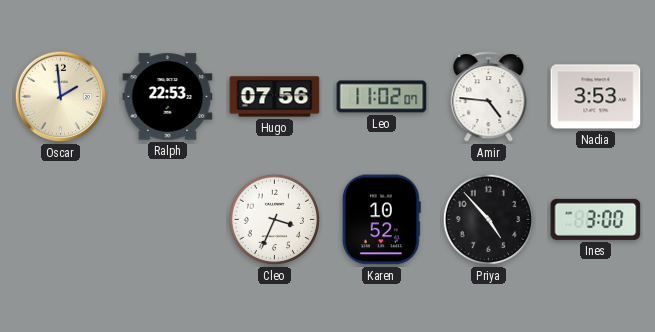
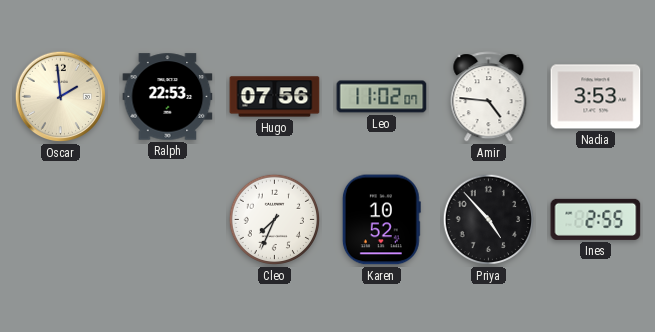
Cleo: 3:34 -> 7:34 (275, 220)
Ines: 3:00 -> 2:55 (596, 219)
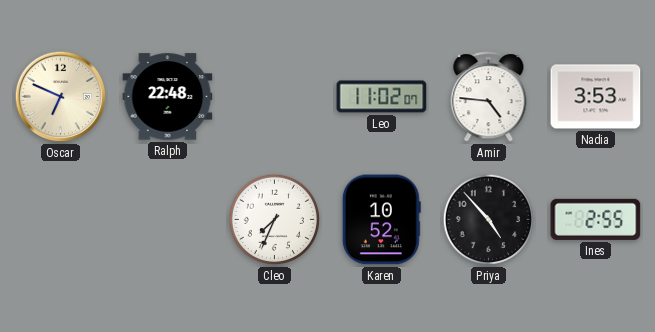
Oscar: 1:59 -> 6:49 (61, 97)
Ralph: 22:53 -> 22:48 (168, 97)
Hugo: 07:56 -> none (275, 97)
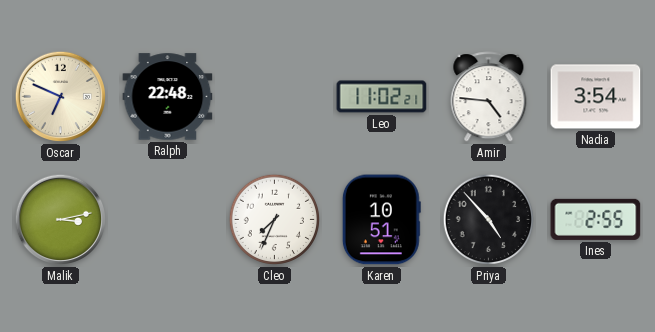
Leo: 11:02:07 -> 11:02:21 (382, 97)
Nadia: 3:53 -> 3:54 (596, 97)
Malik: none -> 3:13 (61, 220)
Karen: 10:52 -> 10:51 (381, 220)
